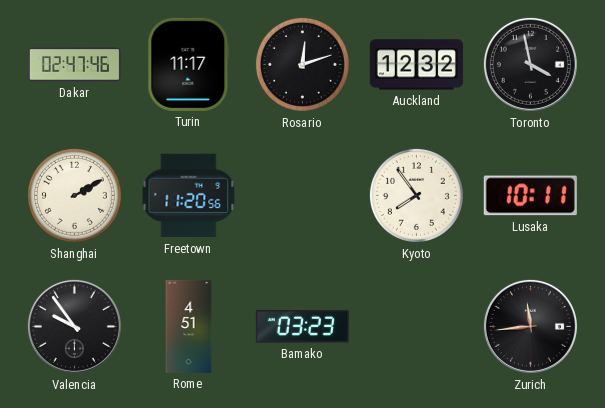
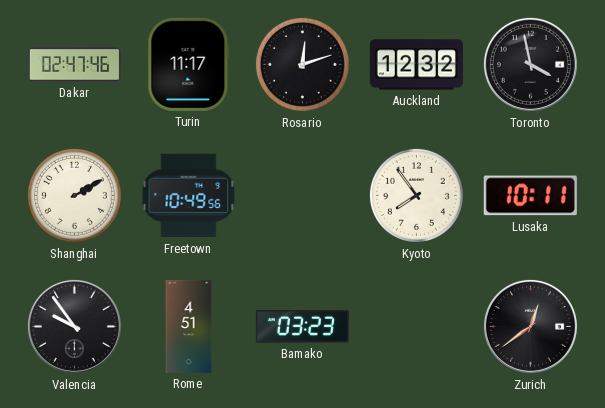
Freetown: 11:20 -> 10:49 (189, 196)
Zurich: 11:44 -> 12:39 (530, 326)
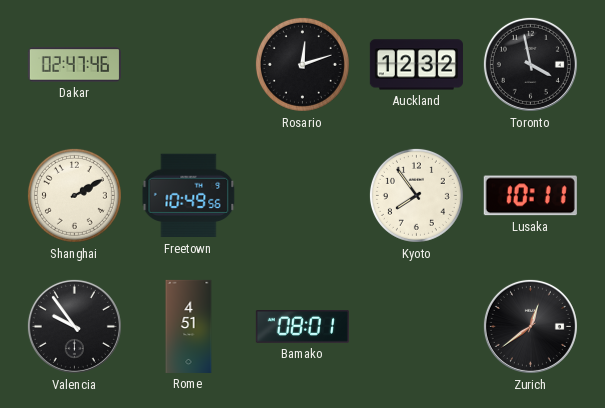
Turin: 11:17 -> none (189, 64)
Bamako: 03:23 -> 08:01 (302, 327)
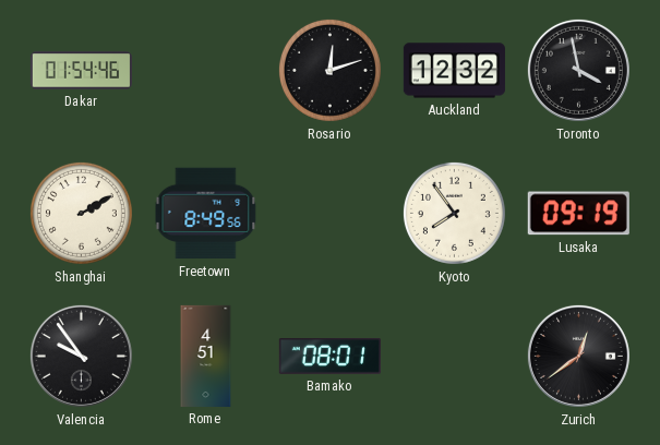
Dakar: 02:47 -> 01:54 (81, 71)
Freetown: 10:49 -> 8:49 (206, 214)
Lusaka: 10:11 -> 09:19 (578, 214)
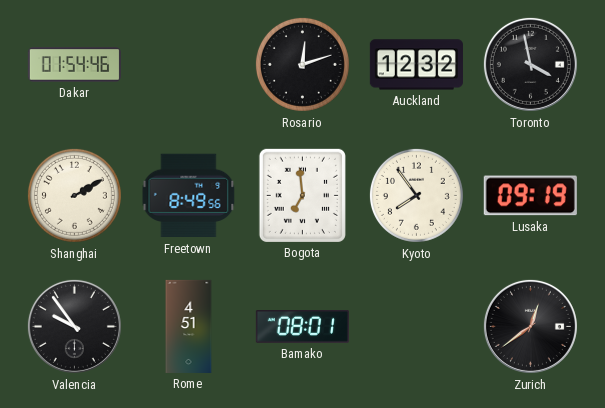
Bogota: none -> 6:59 (302, 195)
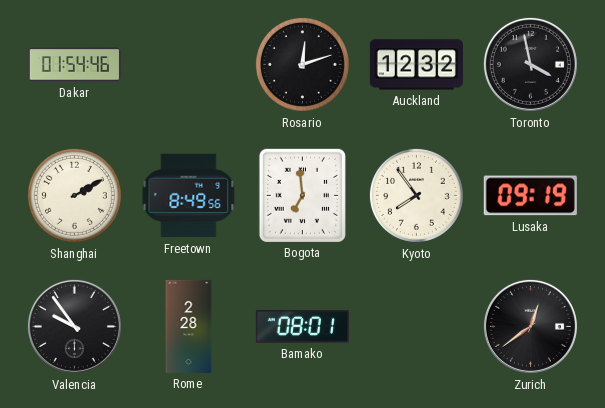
Rome: 4:51 -> 2:28 (189, 326)
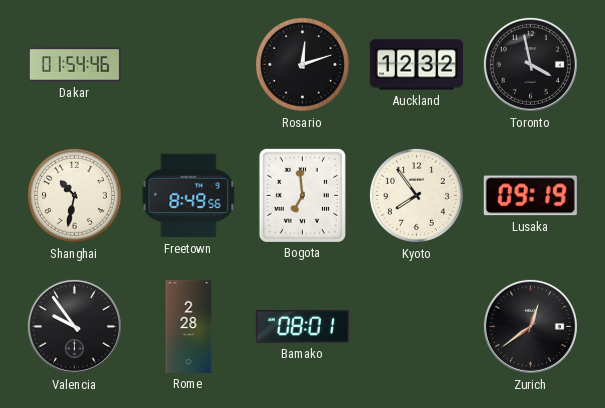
Shanghai: 2:10 -> 10:32 (74, 195)
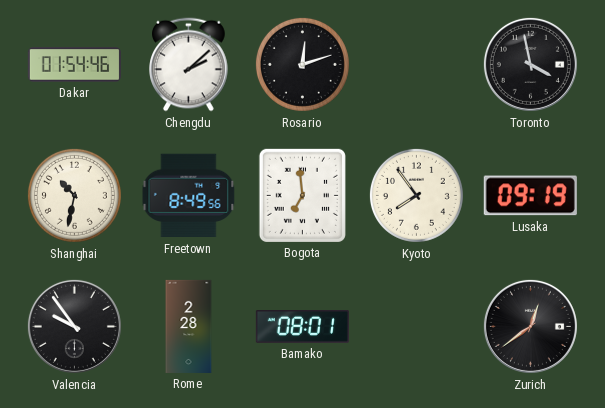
Chengdu: none -> 2:08 (189, 65)
Auckland: 12:32 -> none (416, 65)
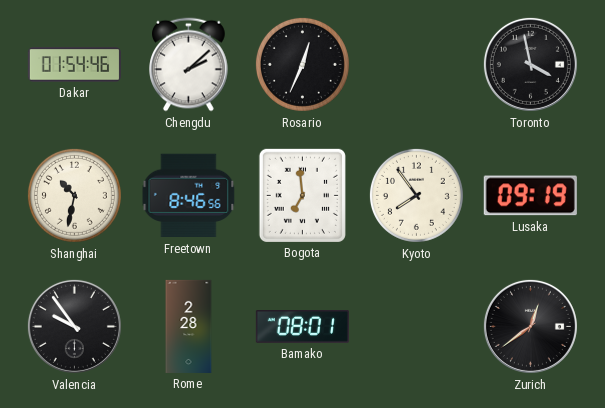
Rosario: 12:12 -> 12:34 (302, 64)
Freetown: 8:49 -> 8:46 (189, 196)
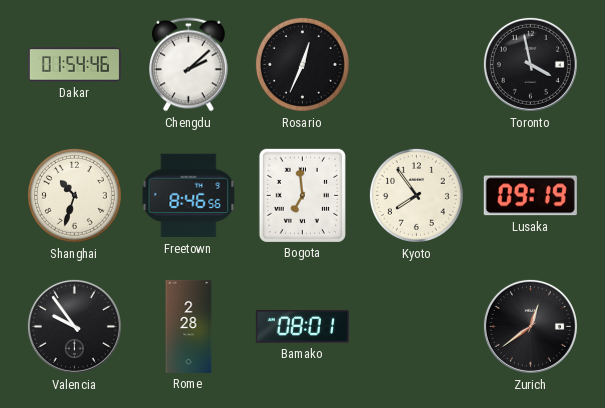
Shanghai: 10:32 -> 10:33 (74, 195)
